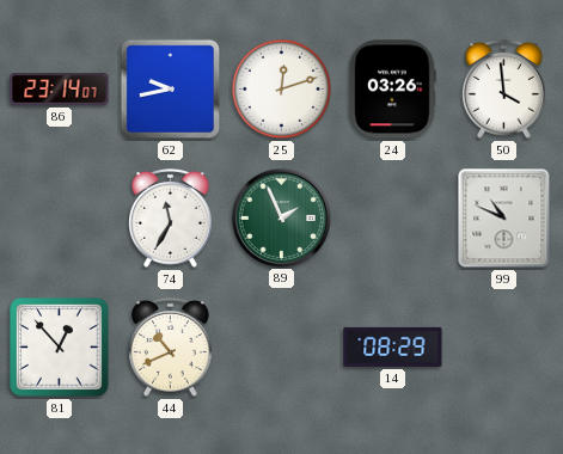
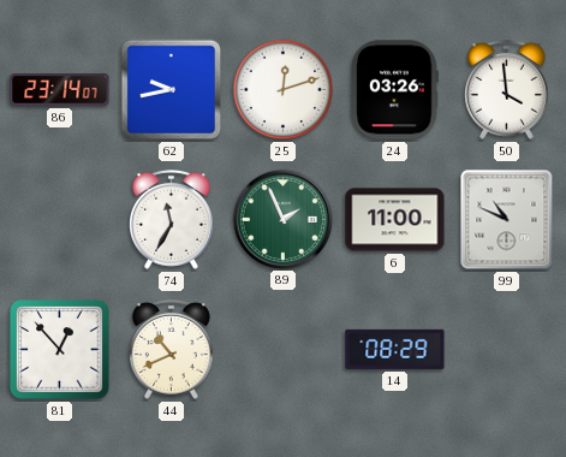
6: none -> 11:00 (395, 220)
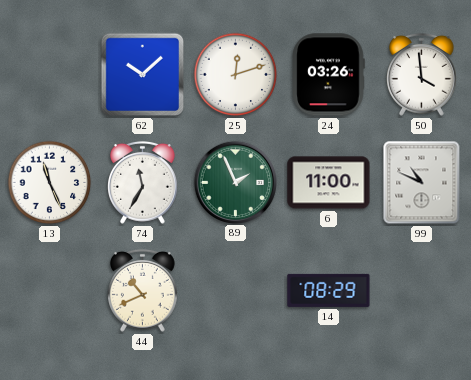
86: 23:14 -> none (60, 90)
62: 9:43 -> 10:08 (143, 75)
13: none -> 11:26 (50, 183)
81: 12:53 -> none (60, 350)
